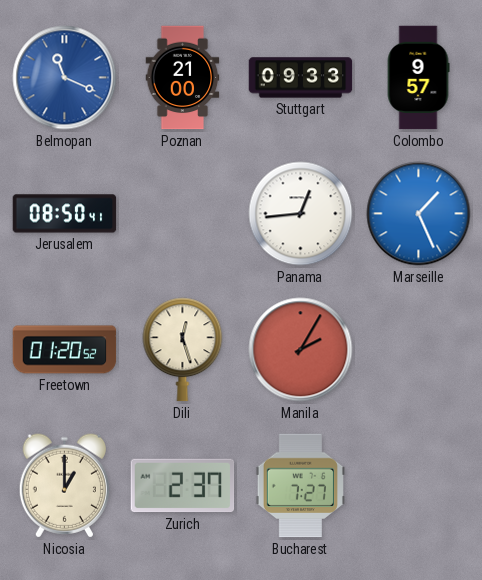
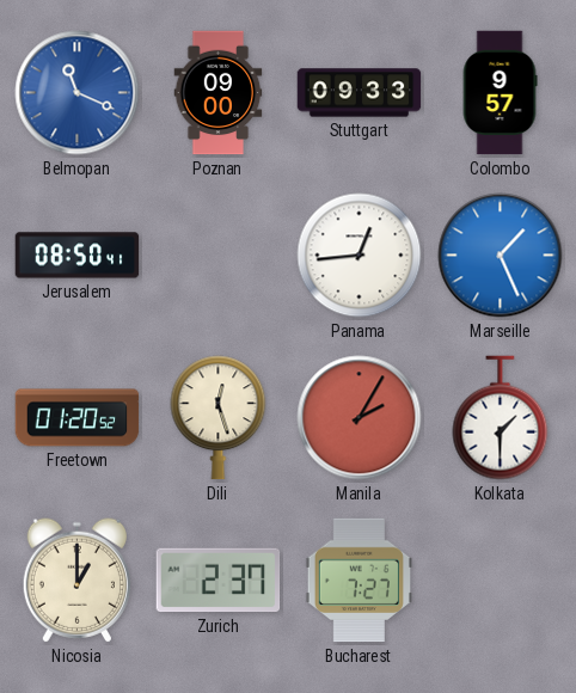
Poznan: 21:00 -> 09:00 (219, 93)
Kolkata: none -> 1:30 (501, 418)
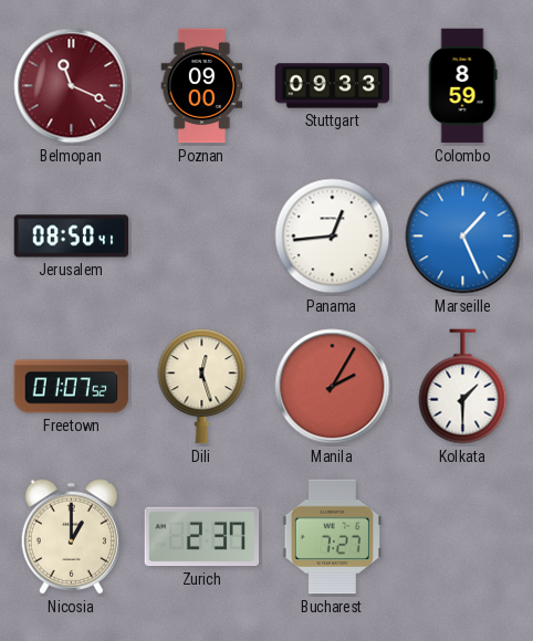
Belmopan dial: blue -> burgundy (72, 86)
Colombo: 9:57 -> 8:59 (462, 86)
Freetown: 01:20 -> 01:07 (72, 387)
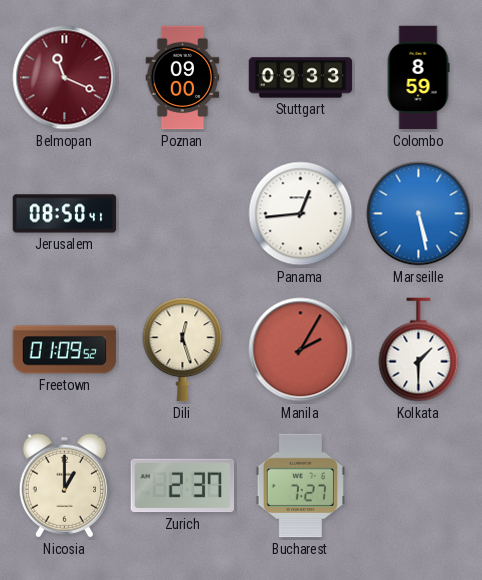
Marseille: 1:26 -> 5:28 (419, 214)
Freetown: 01:07 -> 01:09 (65, 350)
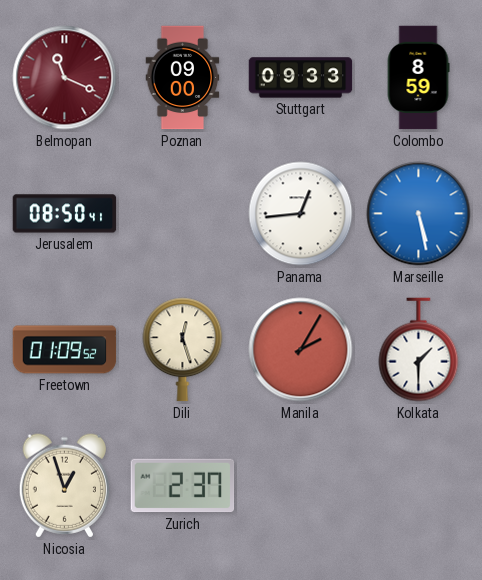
Nicosia: 1:00 -> 12:57 (64, 486)
Bucharest: 7:27 -> none (300, 486)
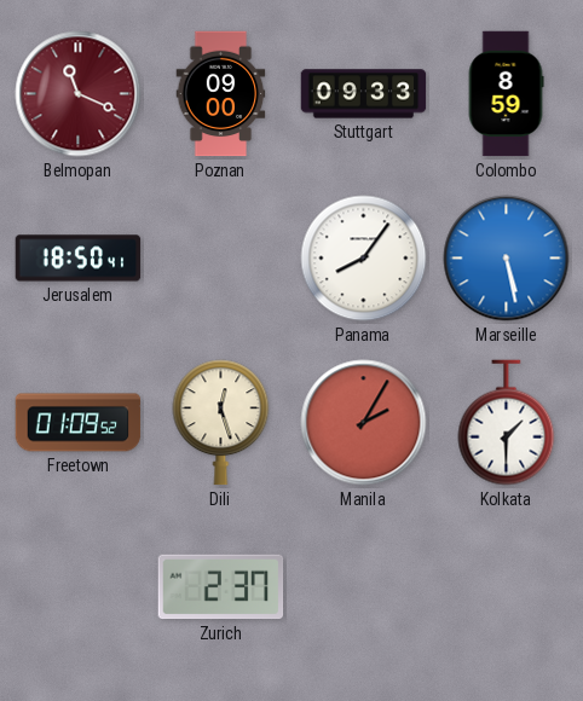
Jerusalem: 08:50 -> 18:50 (79, 259)
Panama: 12:44 -> 8:06 (364, 259)
Nicosia: 12:57 -> none (64, 486)
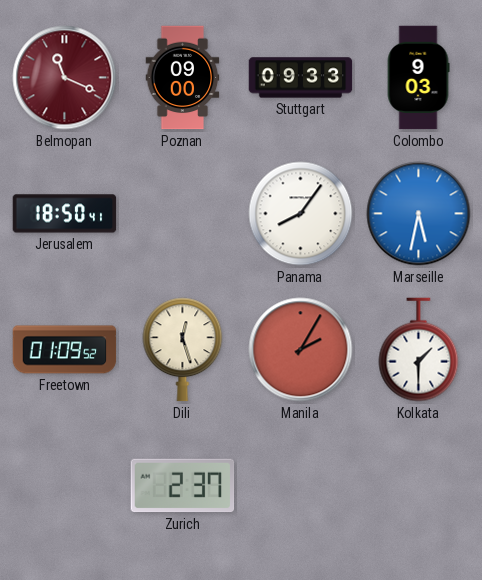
Colombo: 8:59 -> 9:03 (418, 78)
Marseille: 5:28 -> 5:32 (419, 214)
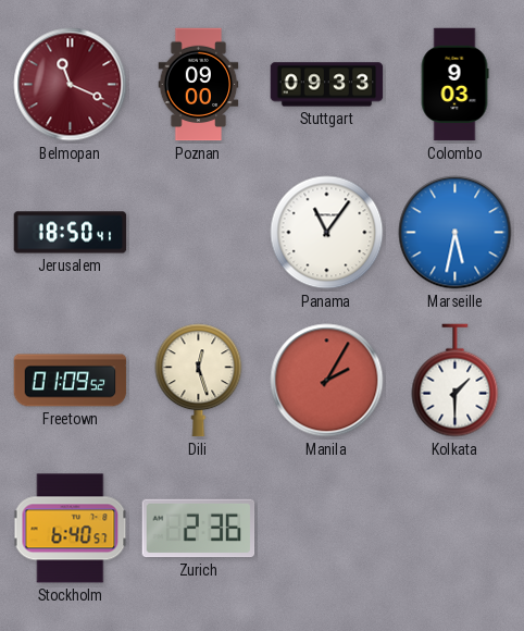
Panama: 8:06 -> 11:06 (327, 233)
Stockholm: none -> 6:40 (71, 529)
Zurich: 2:37 -> 2:36 (199, 529)
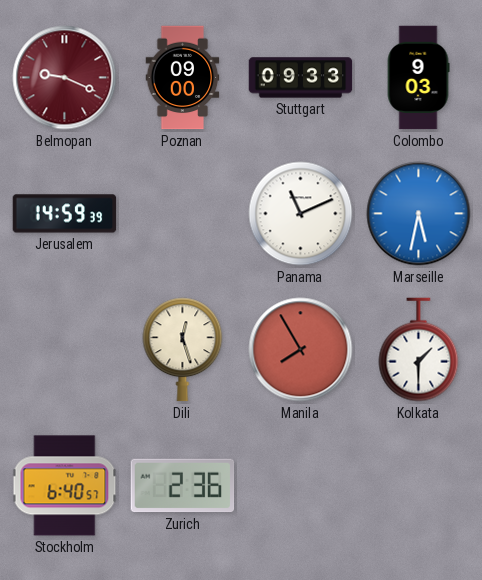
Belmopan: 11:19 -> 9:19 (65, 78)
Jerusalem: 18:50 -> 14:59 (65, 214)
Panama: 11:06 -> 11:11 (301, 214)
Freetown: 01:09 -> none (71, 381)
Manila: 2:05 -> 7:55 (301, 350)
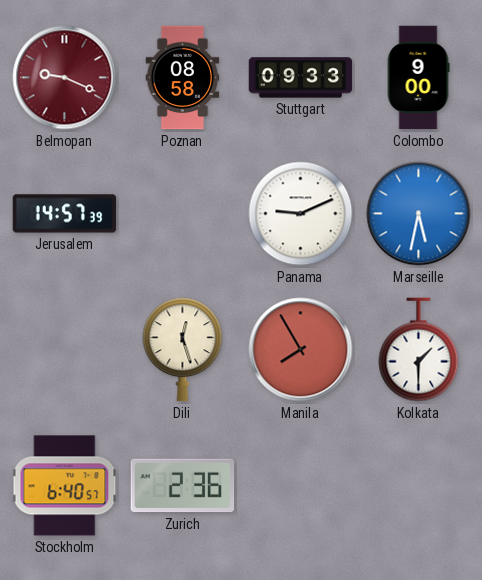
Poznan: 09:00 -> 08:58 (183, 78)
Colombo: 9:03 -> 9:00 (418, 78)
Jerusalem: 14:59 -> 14:57 (65, 214)
Panama: 11:11 -> 9:11 (301, 214)
